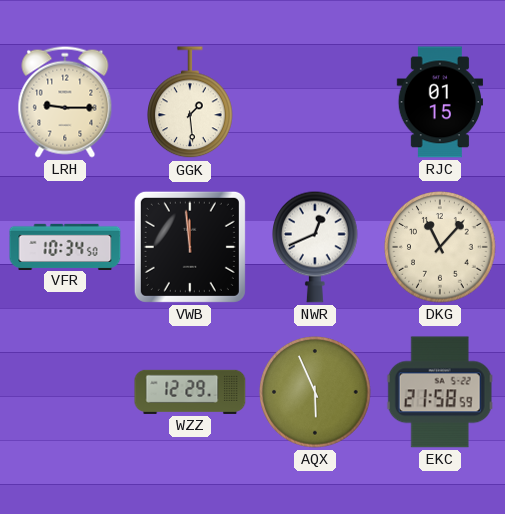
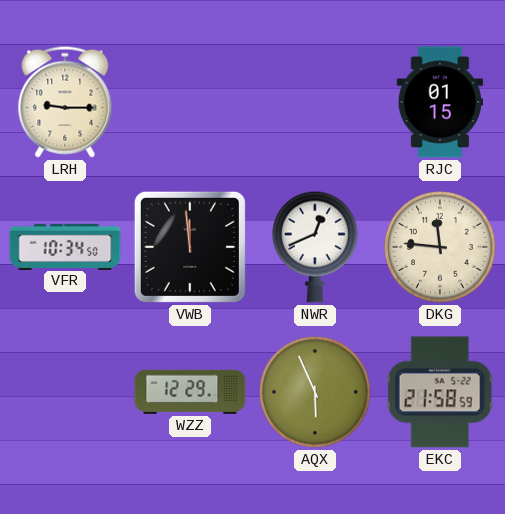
GGK: 1:29 -> none (191, 103)
DKG: 11:07 -> 11:46 (440, 247)
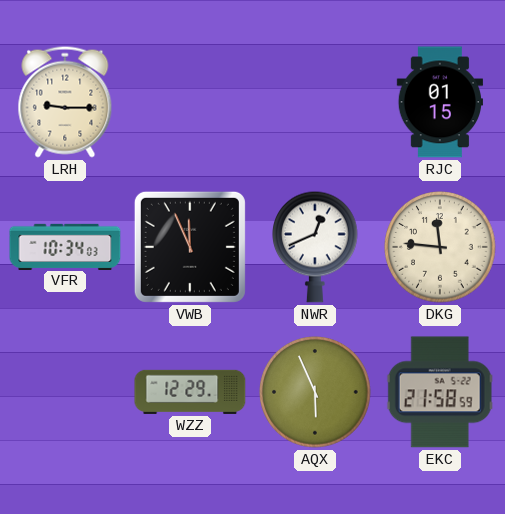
VFR: 10:34:50 -> 10:34:03 (65, 246)
VWB: 11:59 -> 11:56 (190, 247)
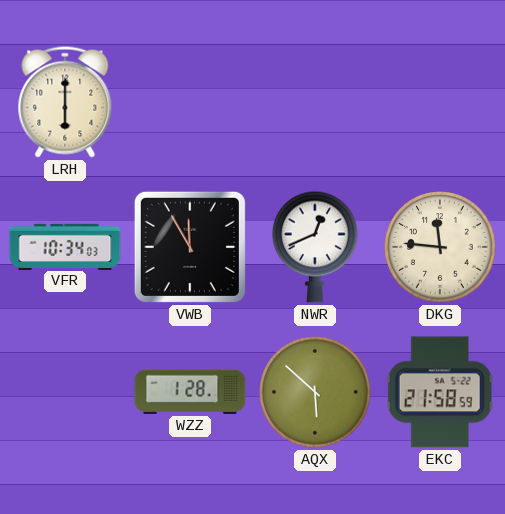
LRH: 9:15 -> 6:00 (65, 102)
RJC: 01:15 -> none (439, 102)
VWB: 11:56 -> 11:55 (190, 247)
WZZ: 12:29 -> 1:28 (190, 392)
AQX: 5:56 -> 5:52 (315, 392)
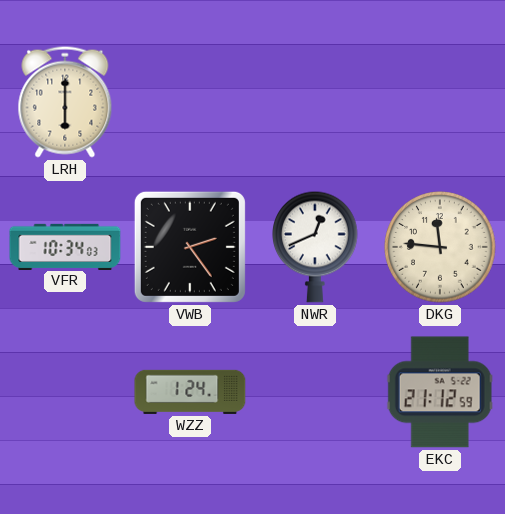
VWB: 11:55 -> 2:24 (190, 247)
WZZ: 1:28 -> 1:24 (190, 392)
AQX: 5:52 -> none (315, 392)
EKC: 21:58 -> 21:12 (440, 392)
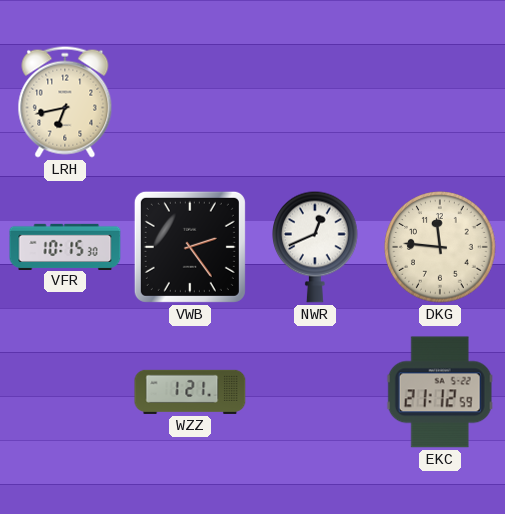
LRH: 6:00 -> 6:43 (65, 102)
VFR: 10:34 -> 10:15 (65, 246)
WZZ: 1:24 -> 1:21 (190, 392)
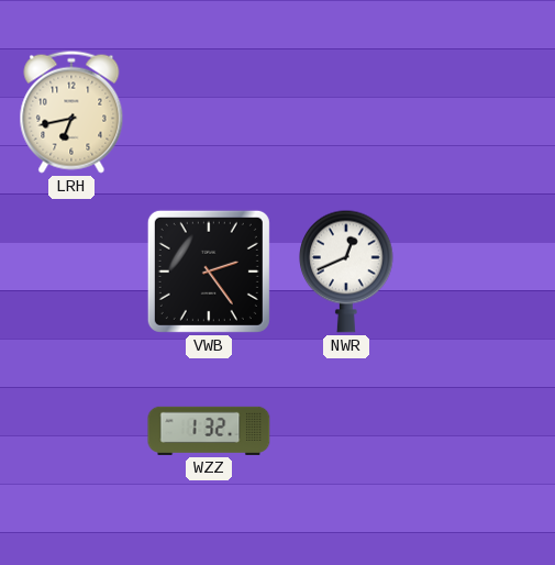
VFR: 10:15 -> none (65, 246)
DKG: 11:46 -> none (440, 247)
WZZ: 1:21 -> 1:32 (209, 431)
EKC: 21:12 -> none (440, 392)
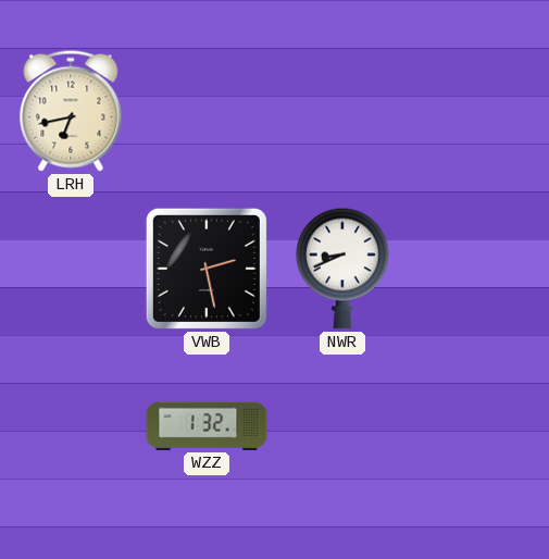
VWB: 2:24 -> 2:28 (207, 269)
NWR: 12:41 -> 8:41 (344, 269)
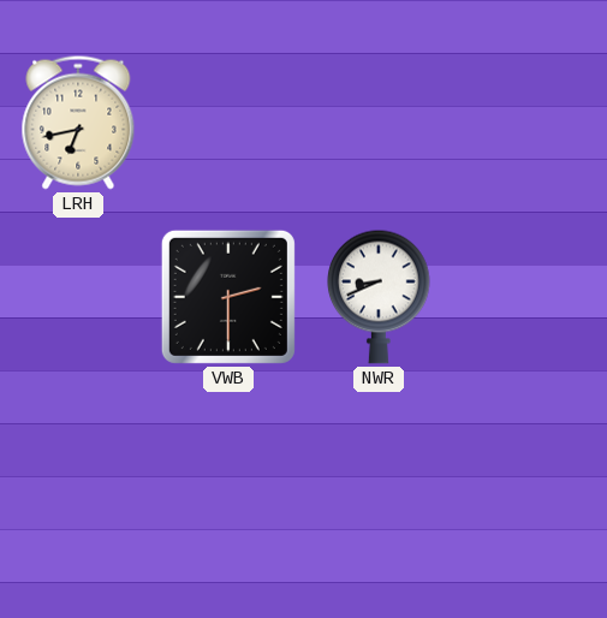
VWB: 2:28 -> 2:30 (228, 297)
WZZ: 1:32 -> none (207, 426)
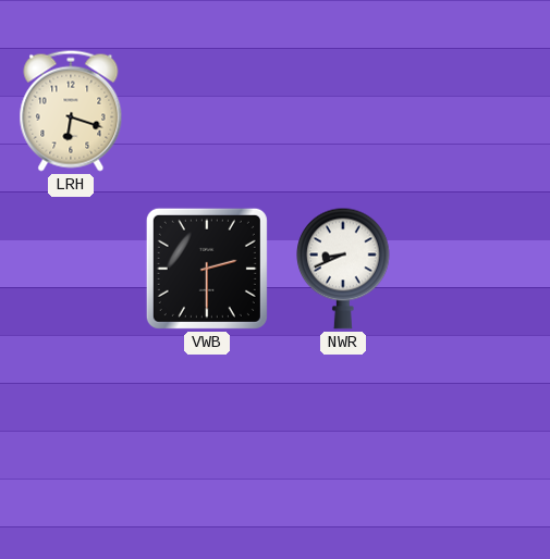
LRH: 6:43 -> 6:18 (71, 111)
